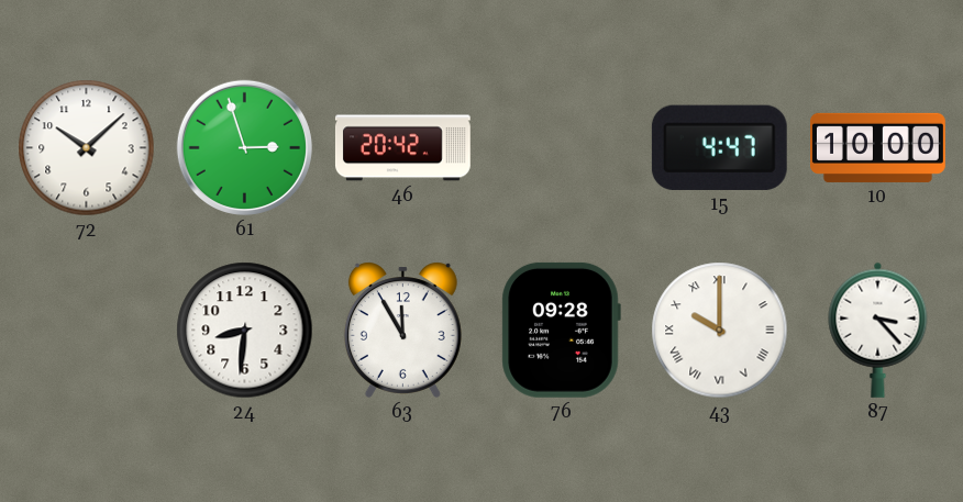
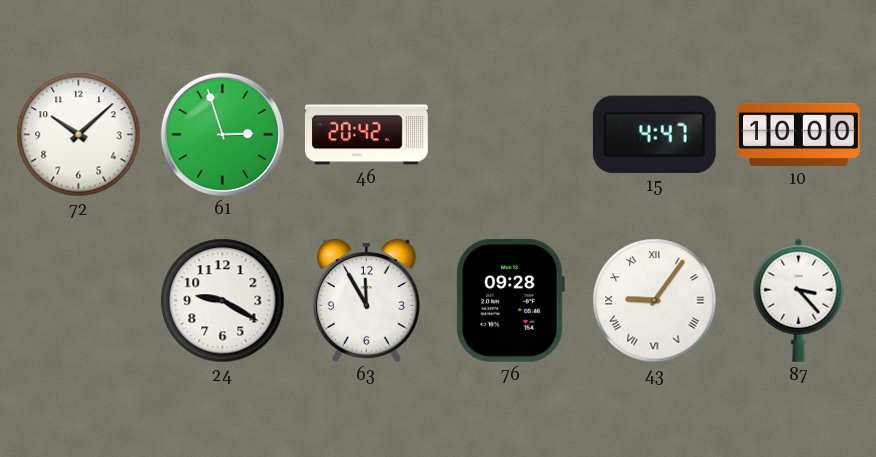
24: 8:31 -> 9:20 (223, 301)
43: 10:00 -> 9:06 (655, 301)
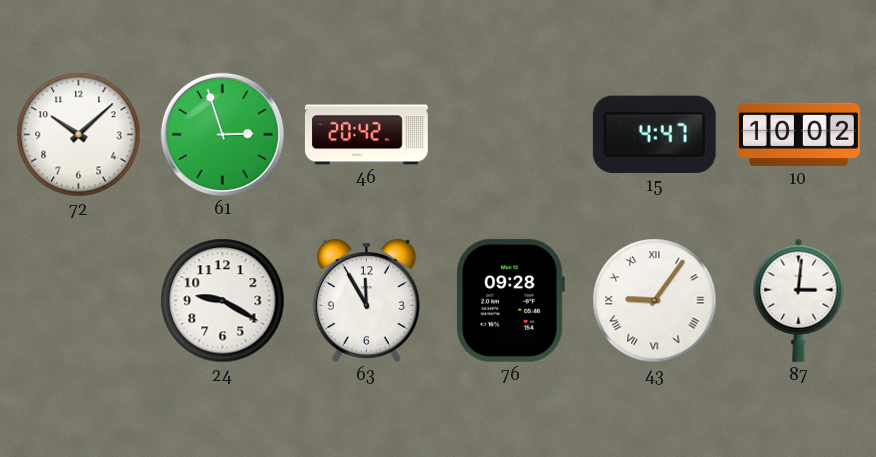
10: 10:00 -> 10:02 (799, 134)
87: 3:23 -> 3:01 (799, 300)
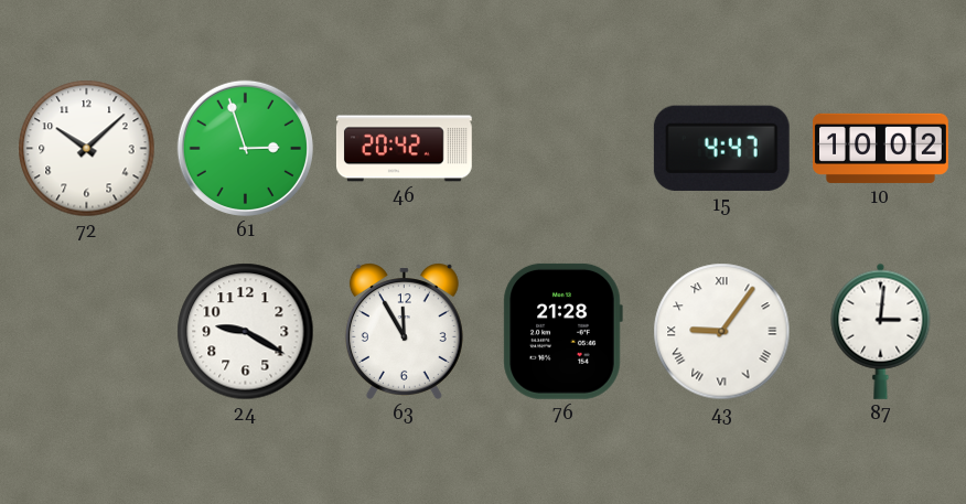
76: 09:28 -> 21:28 (562, 331)
